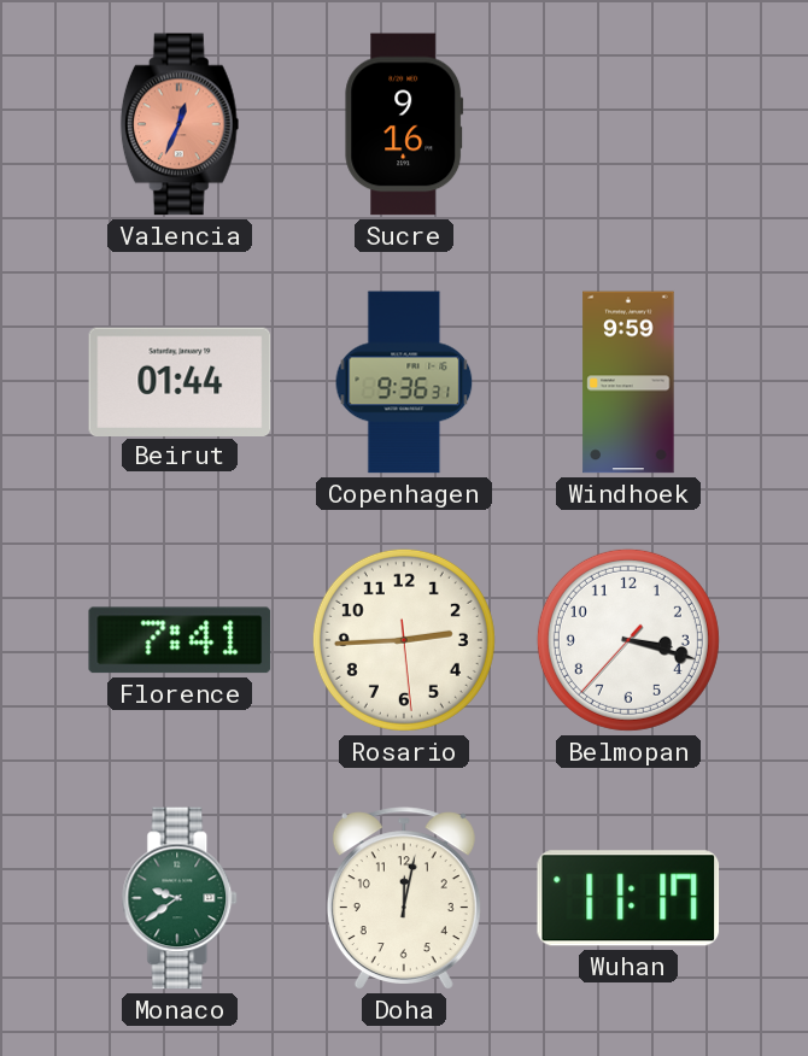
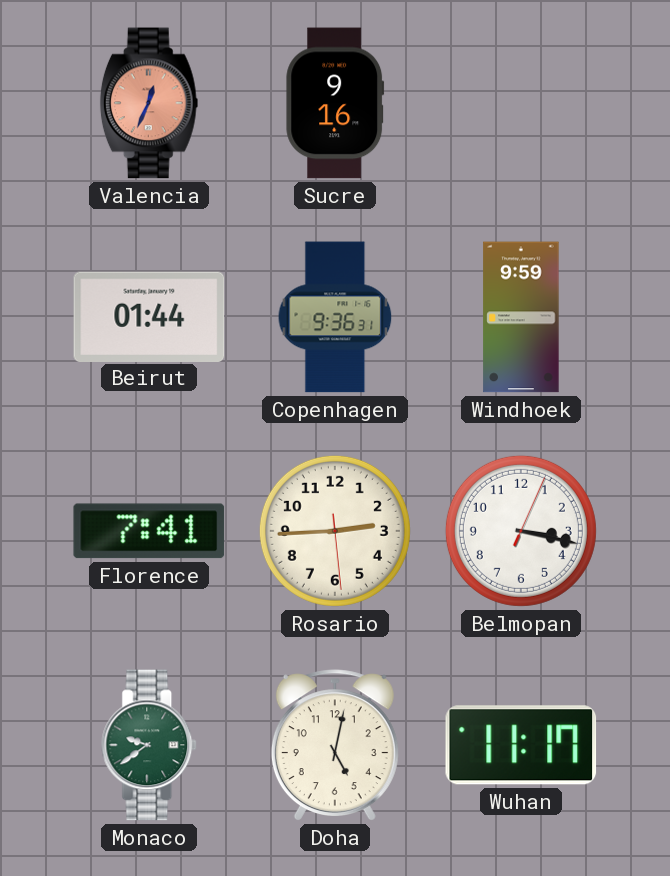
Belmopan: 3:17:37 -> 3:17:04 (521, 531)
Doha: 12:02 -> 5:02 (335, 745)
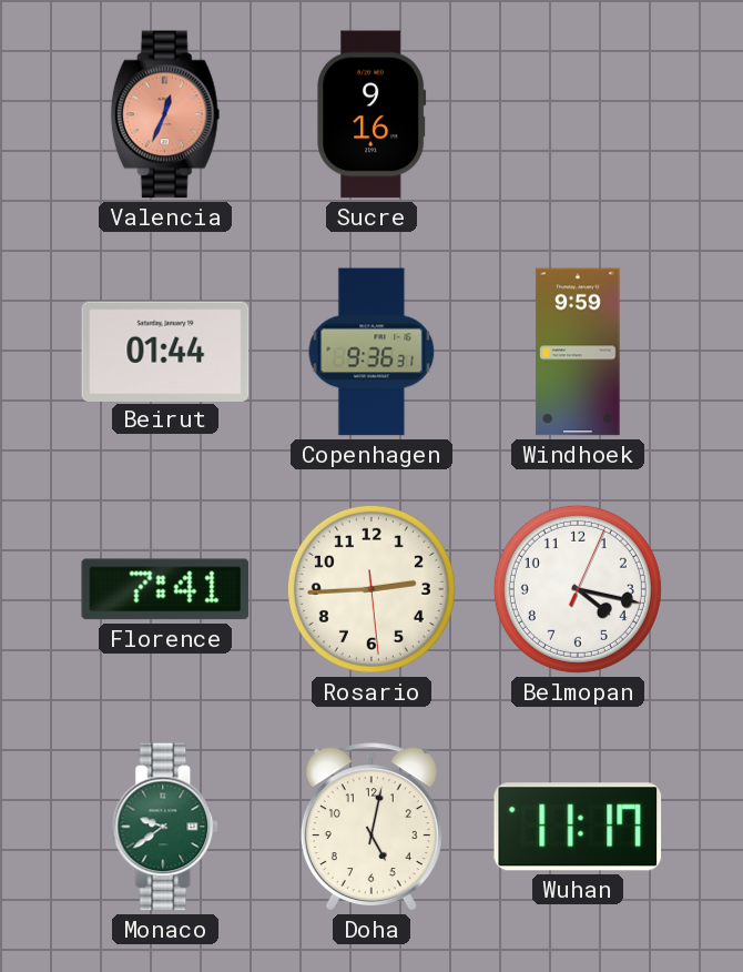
Belmopan: 3:17 -> 4:17 (578, 589)
